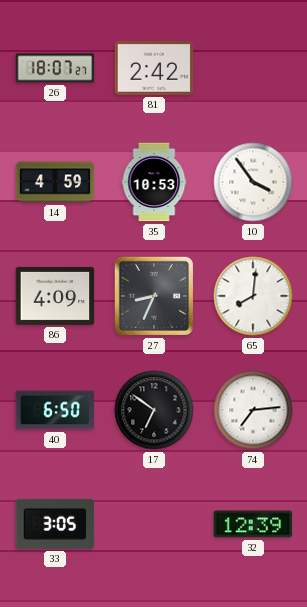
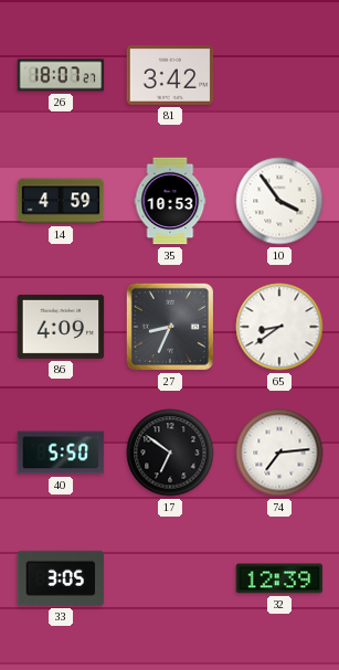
81: 2:42 -> 3:42 (170, 76)
65: 8:01 -> 8:39 (279, 327)
40: 6:50 -> 5:50 (61, 453)
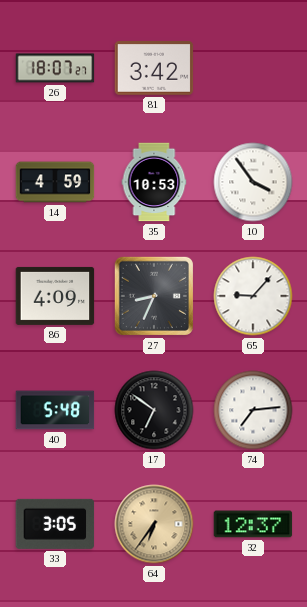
65: 8:39 -> 9:07 (253, 296)
40: 5:50 -> 5:48 (55, 410)
64: none -> 6:36 (154, 524)
32: 12:39 -> 12:37 (253, 524)
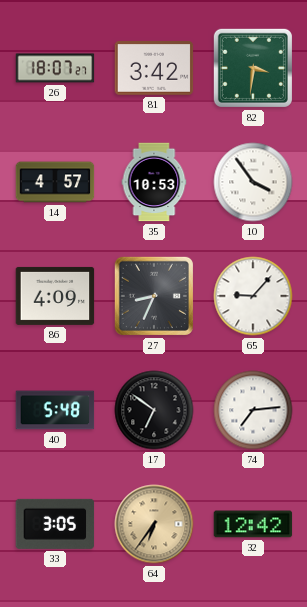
82: none -> 3:31 (253, 68)
14: 4:59 -> 4:57 (55, 182)
32: 12:37 -> 12:42 (253, 524)
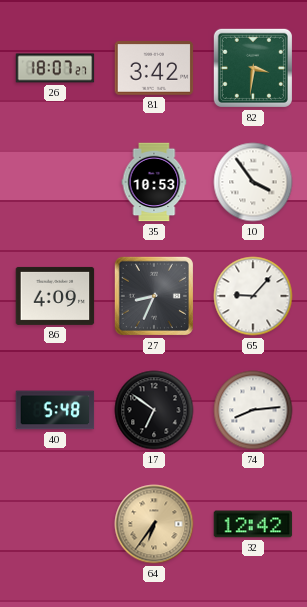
14: 4:57 -> none (55, 182)
74: 7:14 -> 8:14 (253, 410)
33: 3:05 -> none (55, 524)
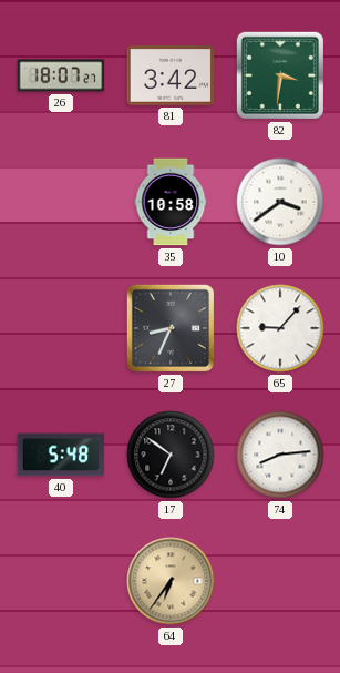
35: 10:53 -> 10:58 (171, 202)
10: 3:54 -> 3:39 (280, 202)
86: 4:09 -> none (55, 296)
32: 12:42 -> none (253, 524)
